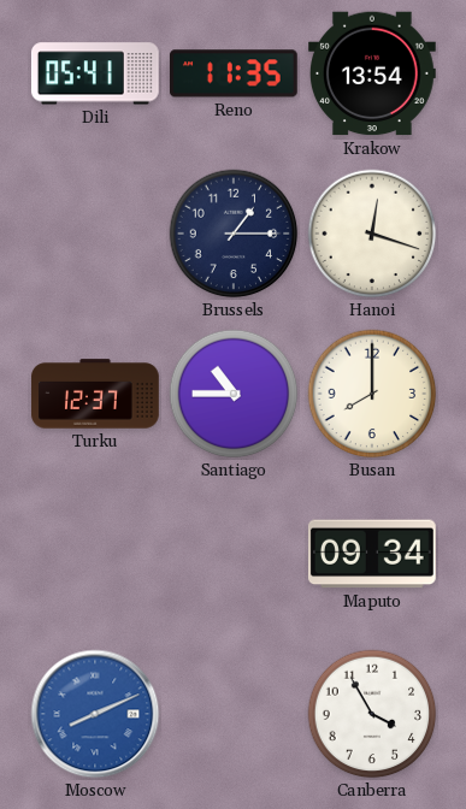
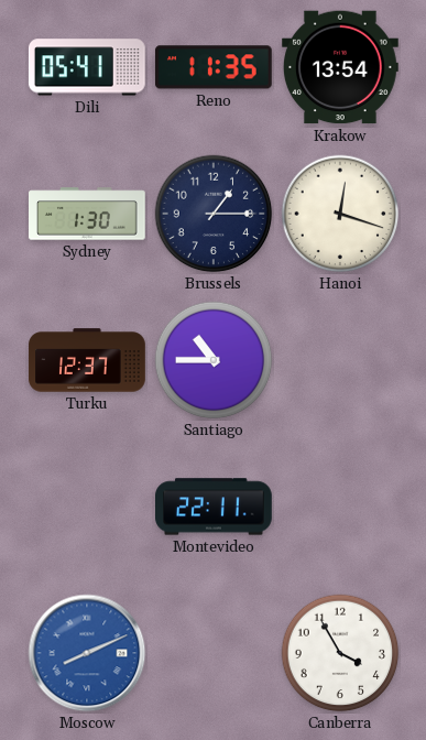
Sydney: none -> 1:30 (88, 214)
Busan: 8:00 -> none (372, 394)
Montevideo: none -> 22:11 (215, 507)
Maputo: 09:34 -> none (372, 554)
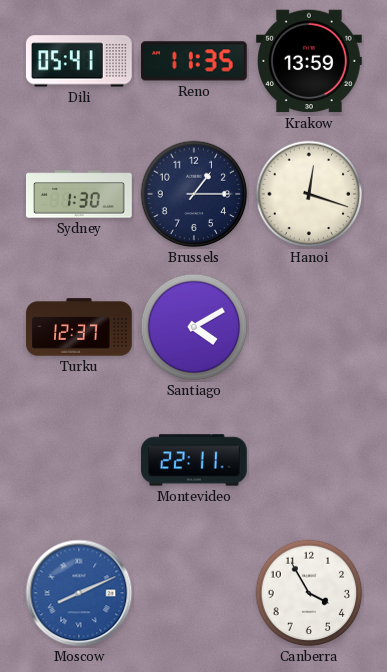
Krakow: 13:54 -> 13:59 (310, 61)
Santiago: 10:45 -> 4:10 (194, 327)
